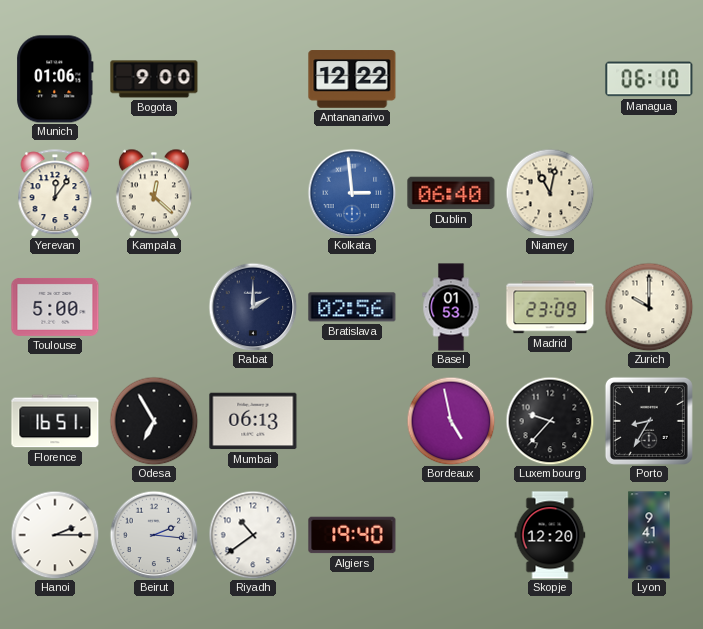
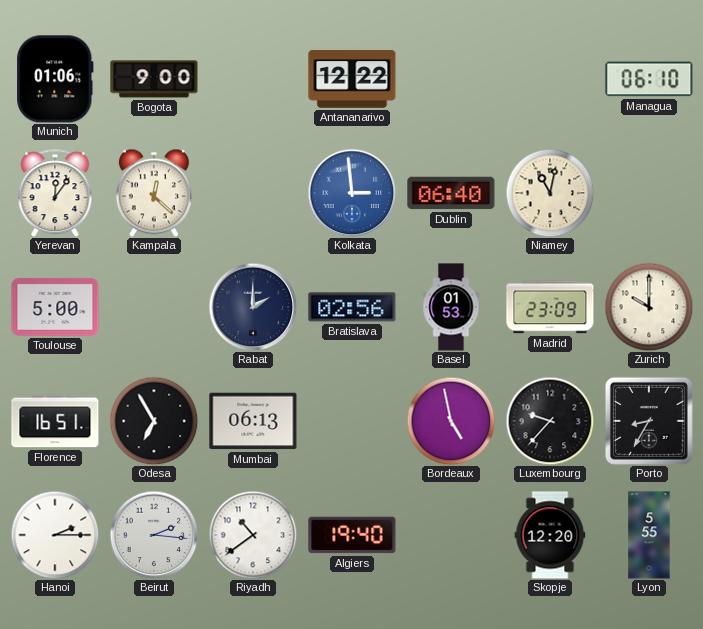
Lyon: 9:41 -> 5:55 (649, 535)
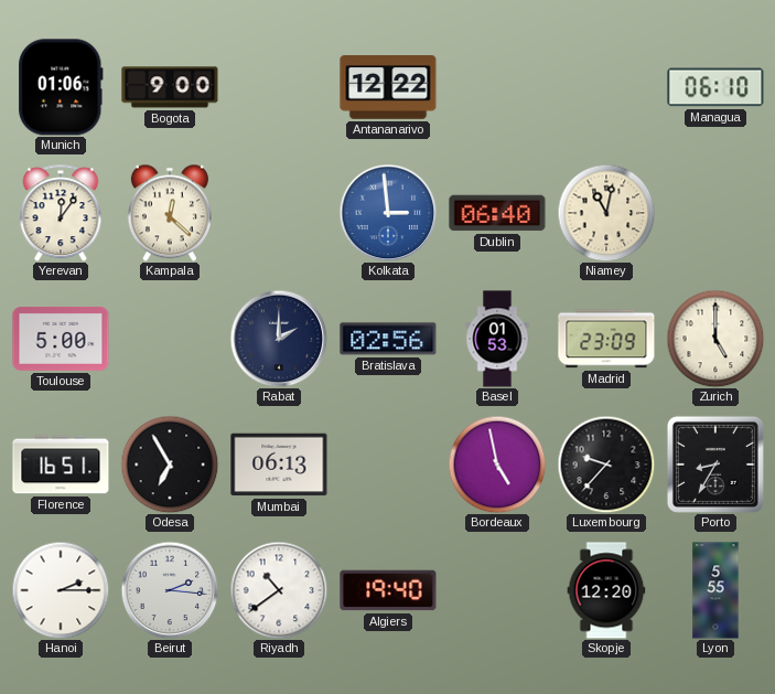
Zurich: 10:00 -> 5:00 (715, 339)
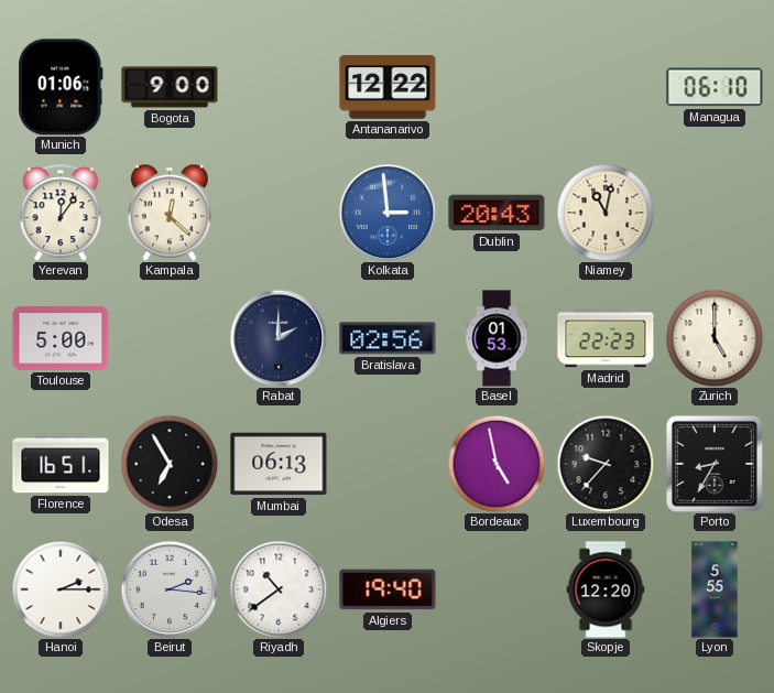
Dublin: 06:40 -> 20:43 (497, 213)
Madrid: 23:09 -> 22:23 (606, 338)
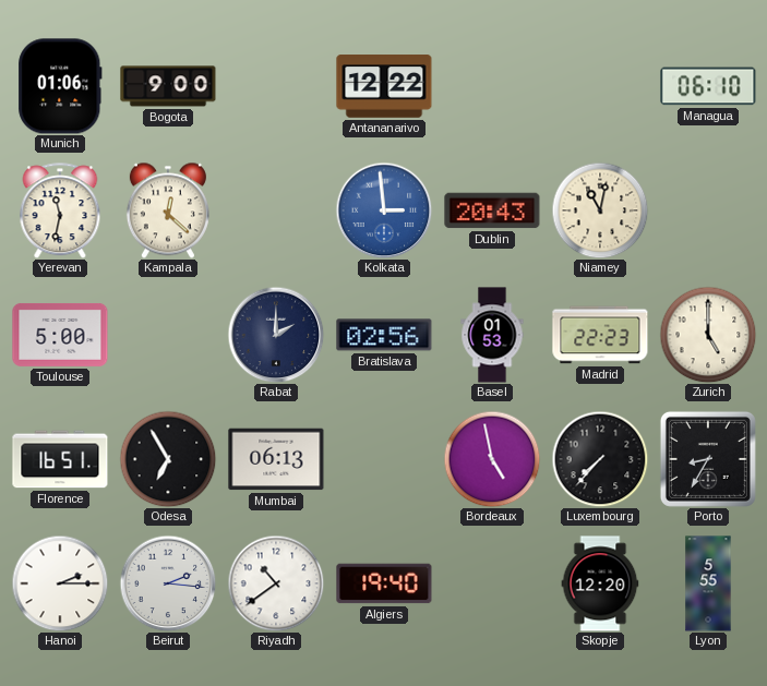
Yerevan: 12:06 -> 11:32 (60, 210)
Luxembourg: 9:37 -> 7:37 (600, 459)
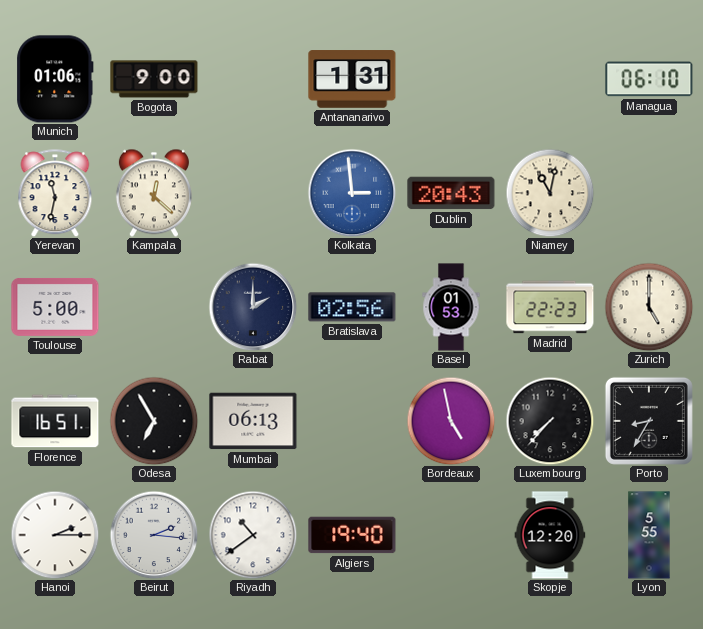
Antananarivo: 12:22 -> 1:31 (352, 79)
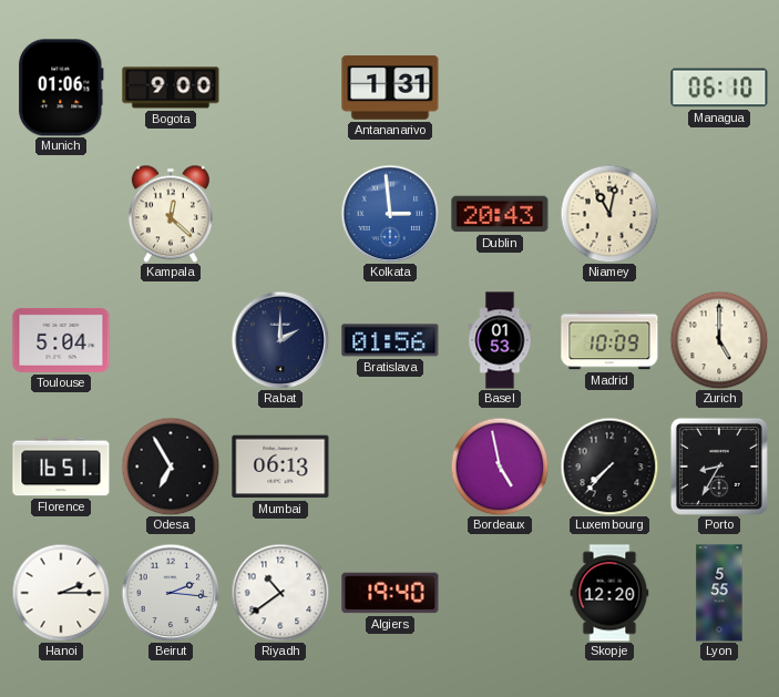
Yerevan: 11:32 -> none (55, 193)
Toulouse: 5:00 -> 5:04 (61, 340)
Bratislava: 02:56 -> 01:56 (390, 340)
Madrid: 22:23 -> 10:09 (609, 340)
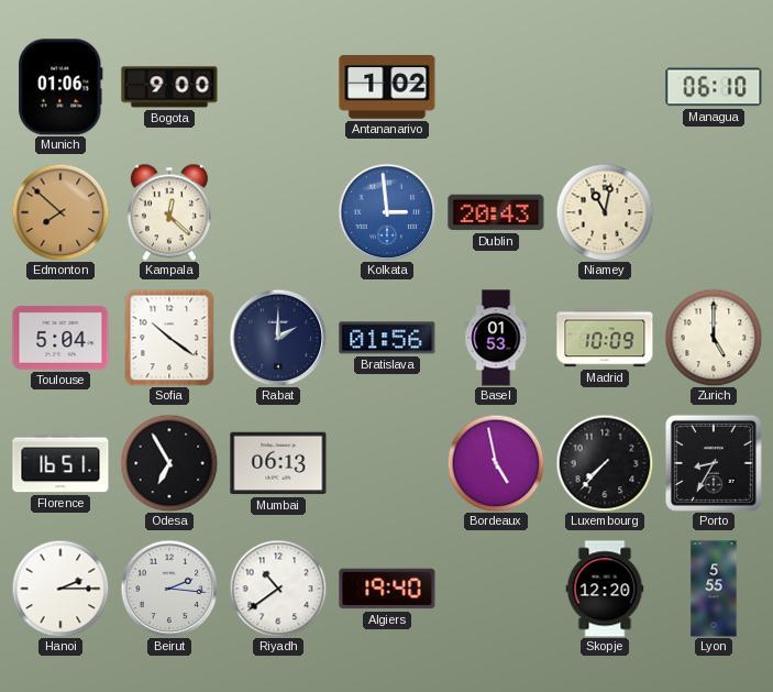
Antananarivo: 1:31 -> 1:02 (387, 87)
Edmonton: none -> 7:52 (60, 212)
Sofia: none -> 10:21 (169, 338)
